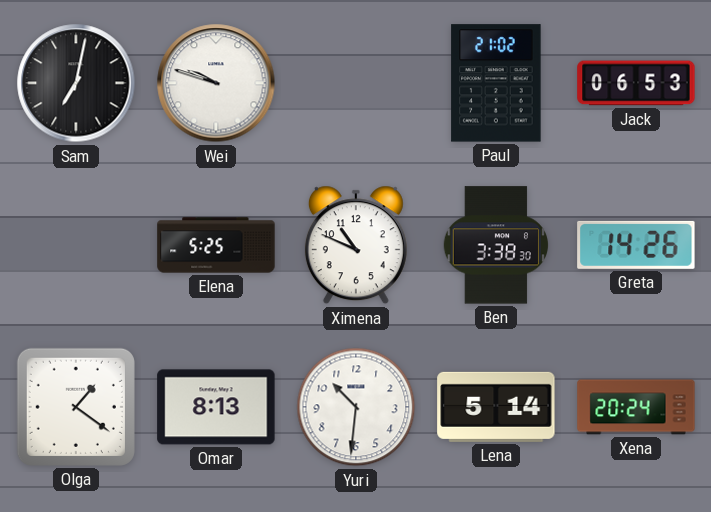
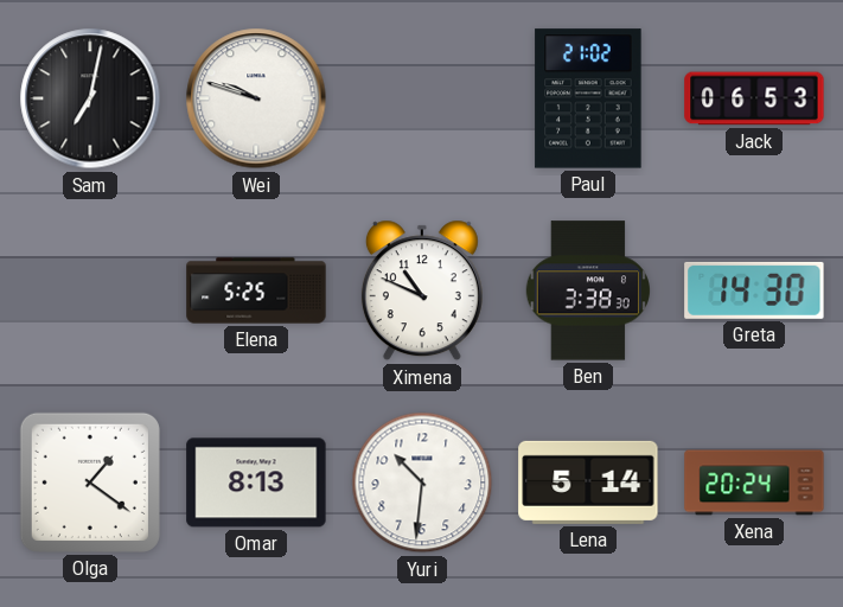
Greta: 14:26 -> 14:30 (754, 290)
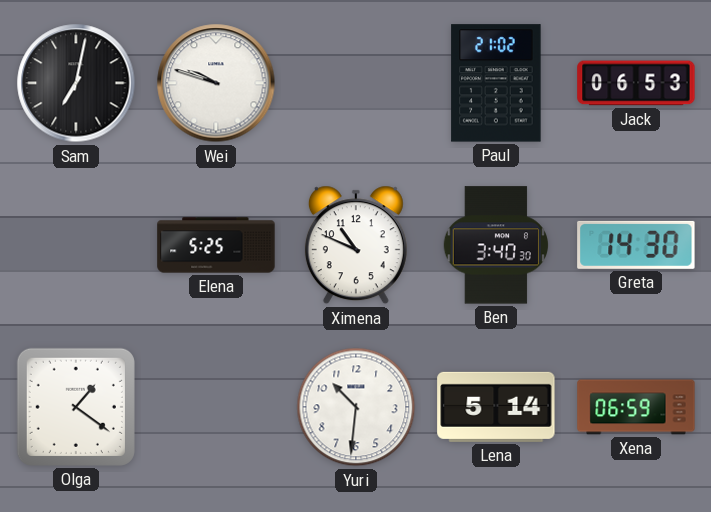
Ben: 3:38 -> 3:40 (495, 245)
Omar: 8:13 -> none (256, 483)
Xena: 20:24 -> 06:59 (636, 407)
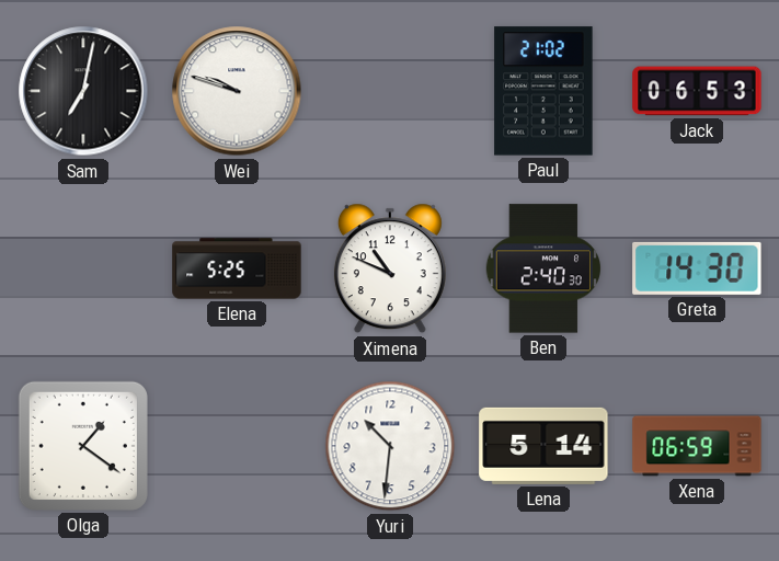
Ben: 3:40 -> 2:40 (542, 268)
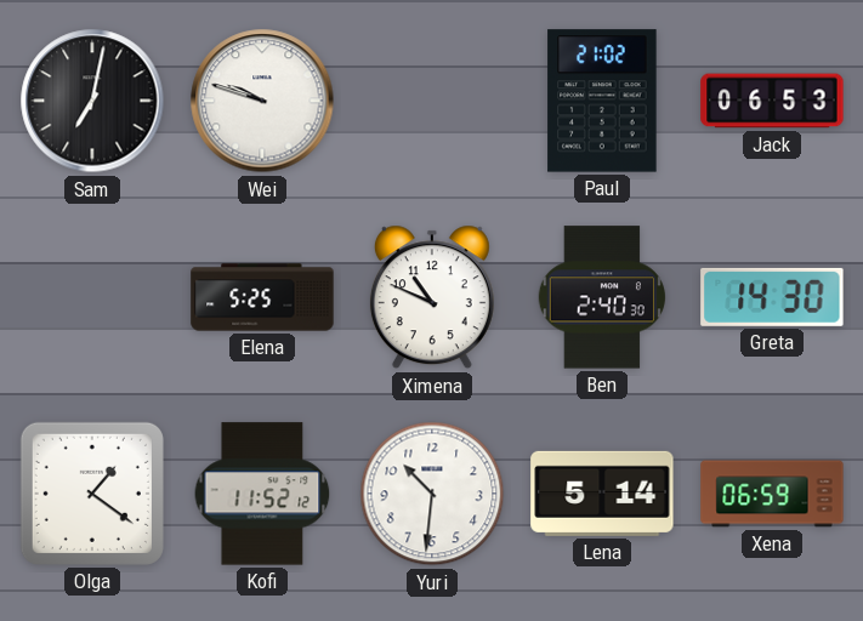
Kofi: none -> 11:52 (262, 494)
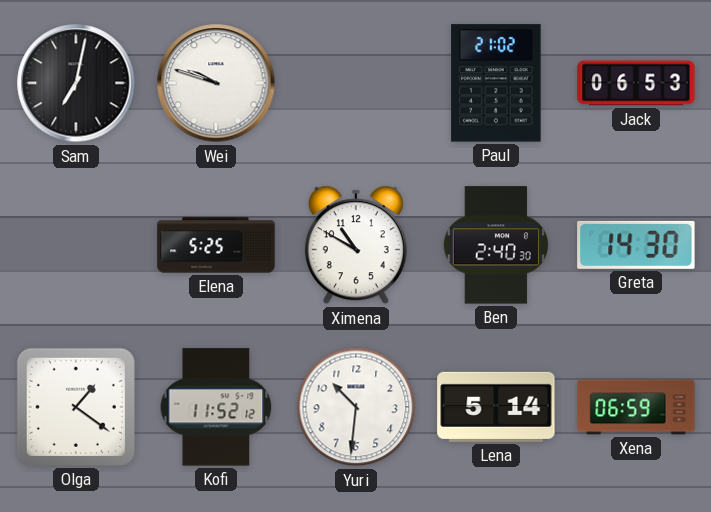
Ximena: 10:49 -> 10:50 (356, 245)
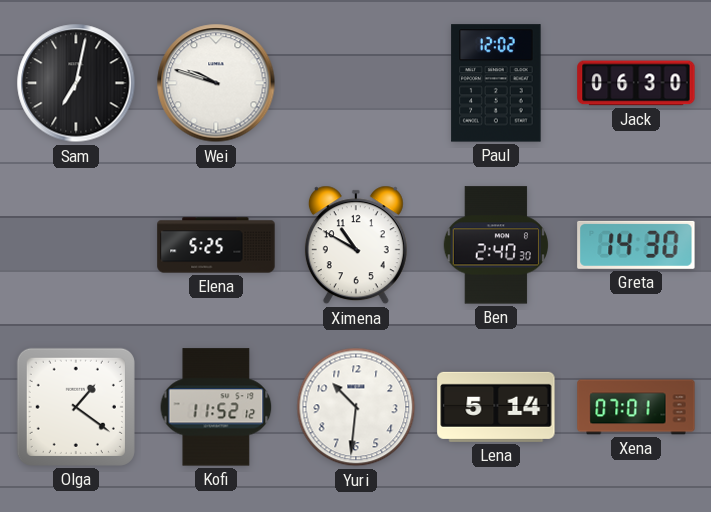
Paul: 21:02 -> 12:02 (496, 83)
Jack: 06:53 -> 06:30 (636, 83)
Xena: 06:59 -> 07:01 (636, 407)
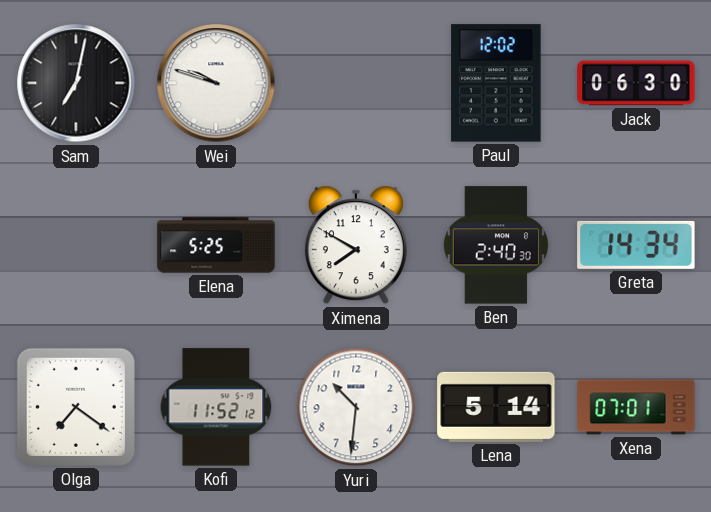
Ximena: 10:50 -> 7:50 (356, 245)
Greta: 14:30 -> 14:34 (636, 245)
Olga: 1:21 -> 7:21 (76, 407)
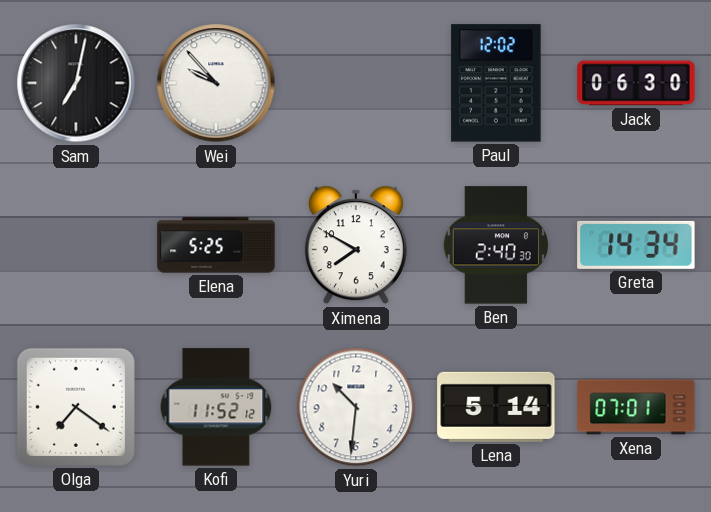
Wei: 9:48 -> 9:53 (216, 83)
